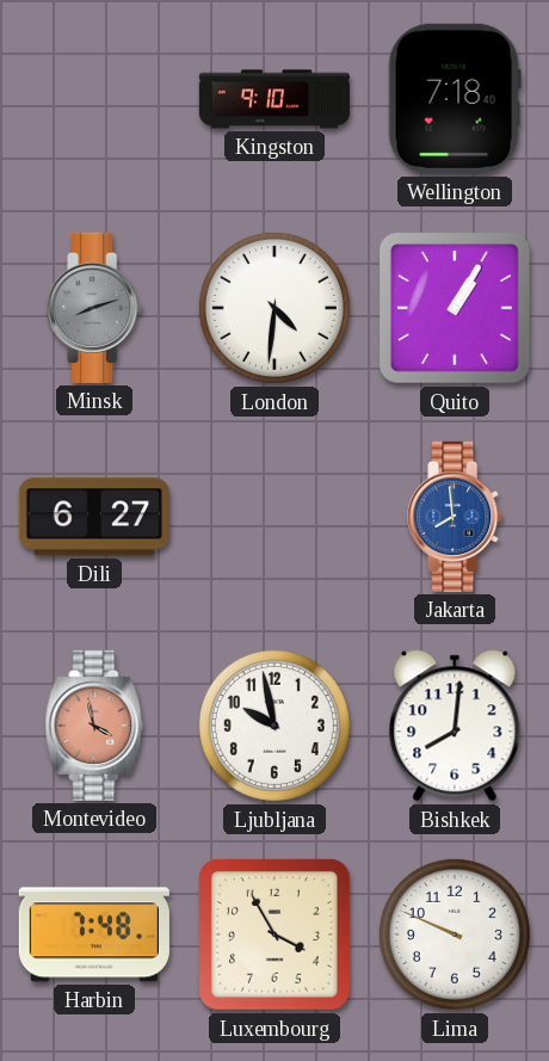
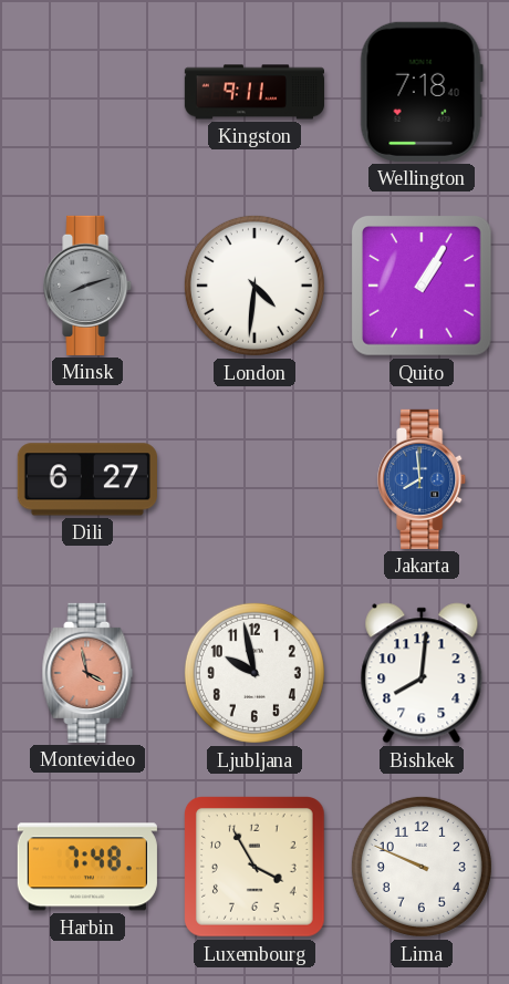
Kingston: 9:10 -> 9:11 (253, 92)
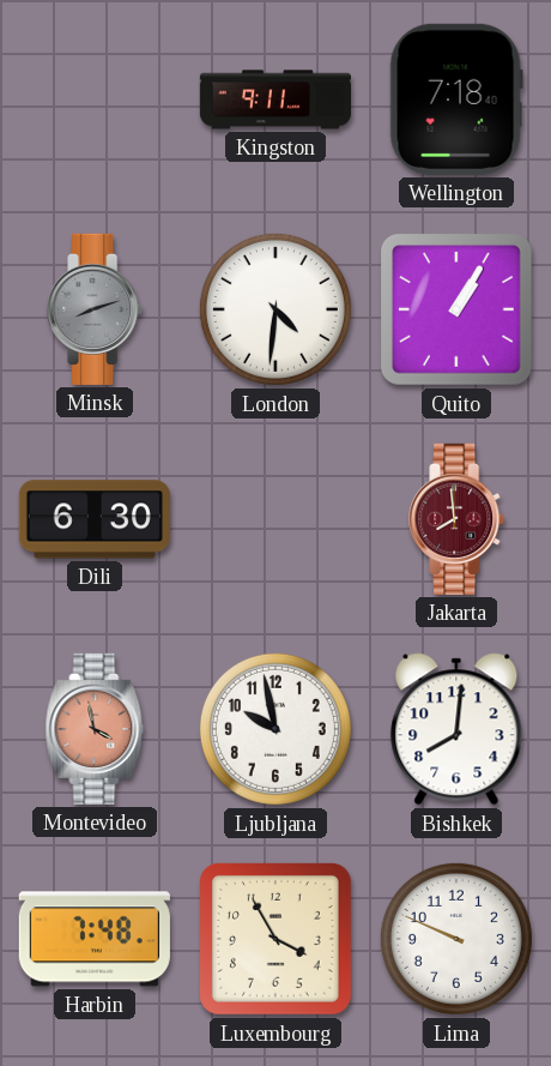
Dili: 6:27 -> 6:30 (95, 519)
Jakarta dial: blue -> burgundy (458, 519)
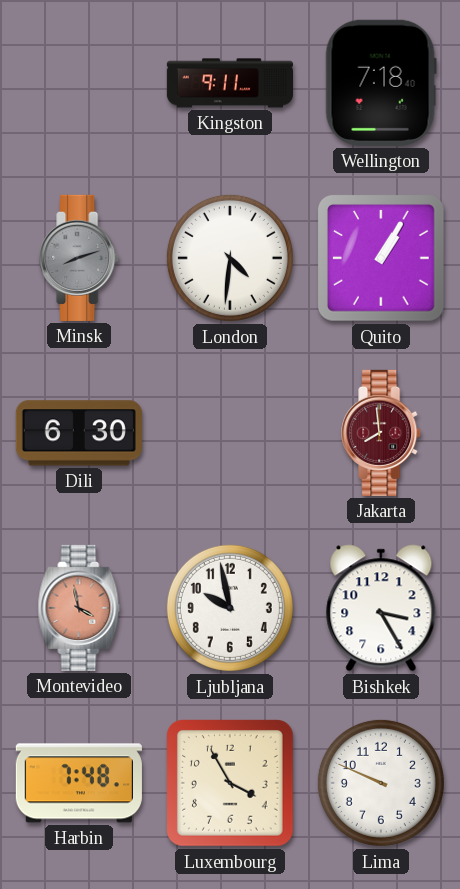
Bishkek: 8:01 -> 3:25 (381, 608)
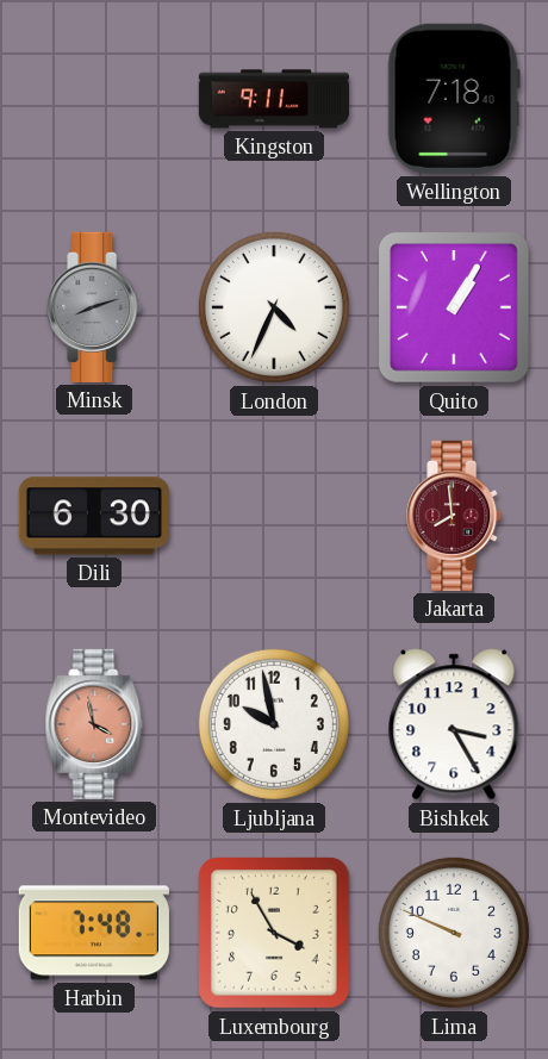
London: 4:31 -> 4:34 (274, 307)
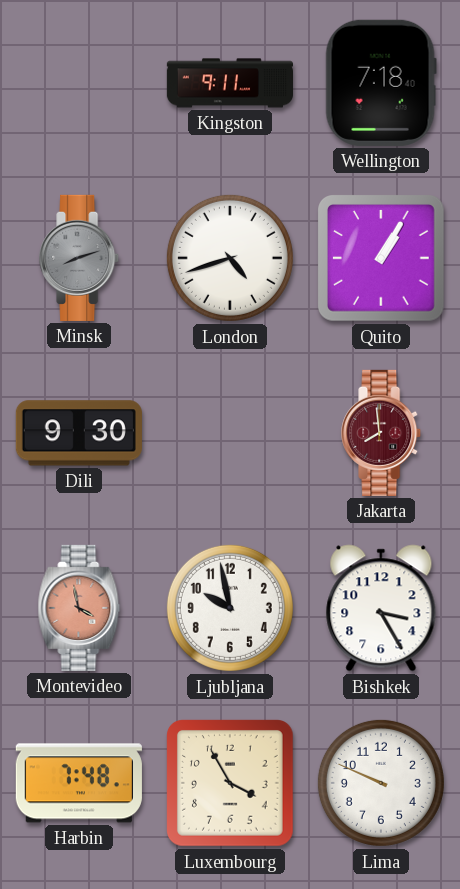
London: 4:34 -> 4:42 (230, 258)
Dili: 6:30 -> 9:30 (79, 433)
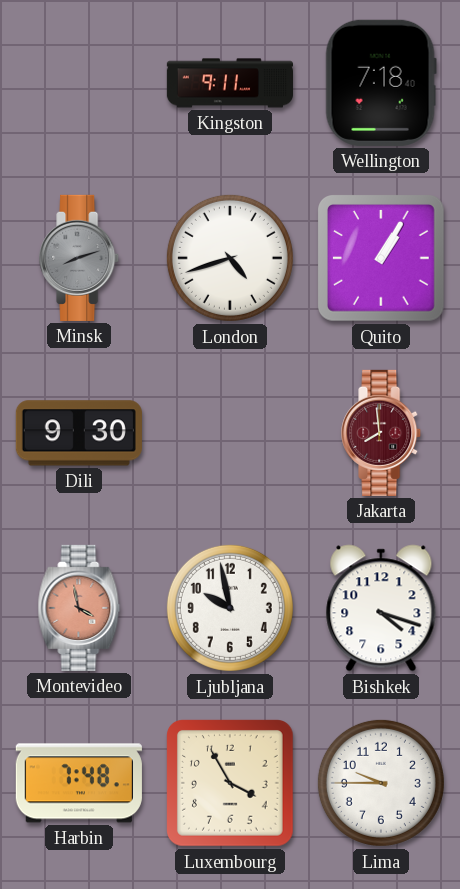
Bishkek: 3:25 -> 4:18 (381, 608)
Lima: 9:49 -> 9:45 (381, 783)
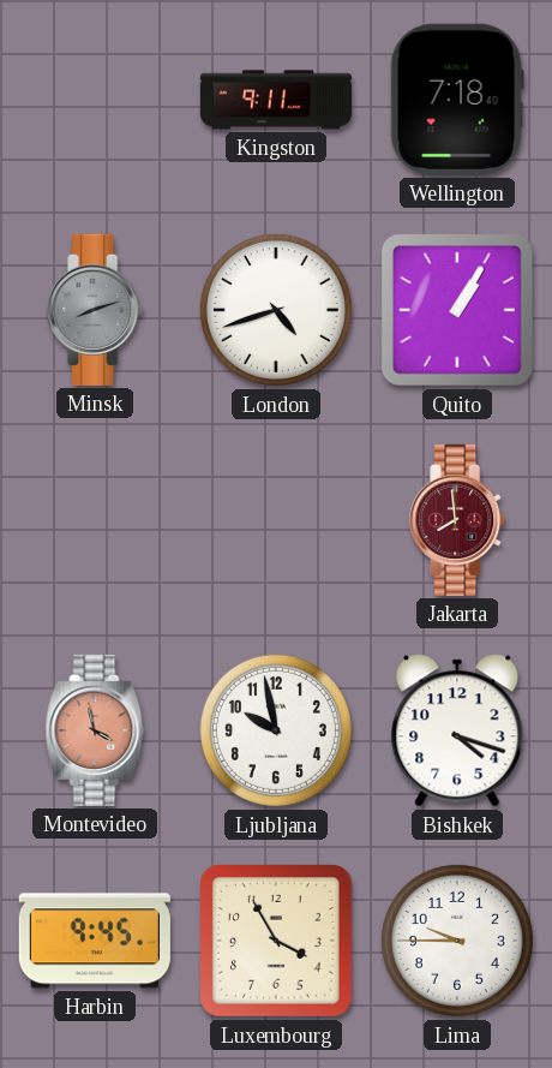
Dili: 9:30 -> none (79, 433)
Harbin: 7:48 -> 9:45 (95, 941)
